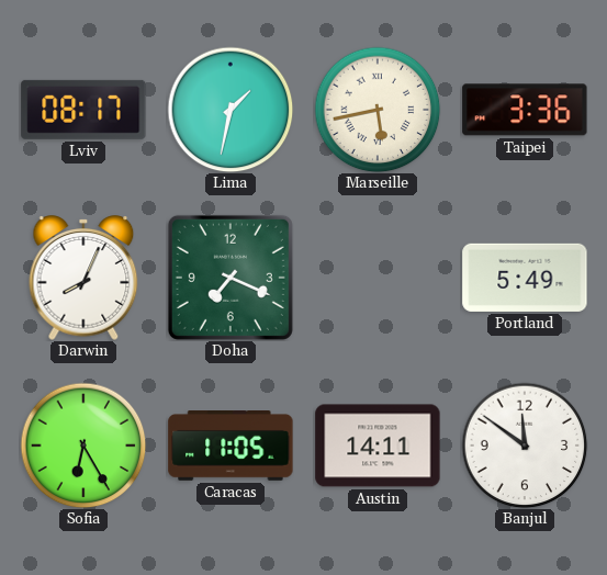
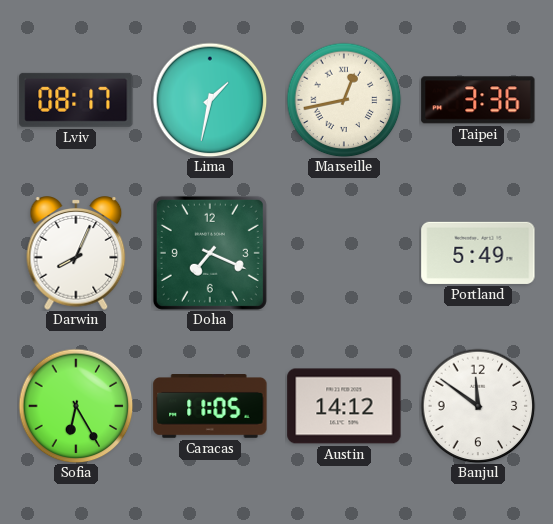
Marseille: 5:43 -> 12:43 (344, 100)
Austin: 14:11 -> 14:12 (344, 406)
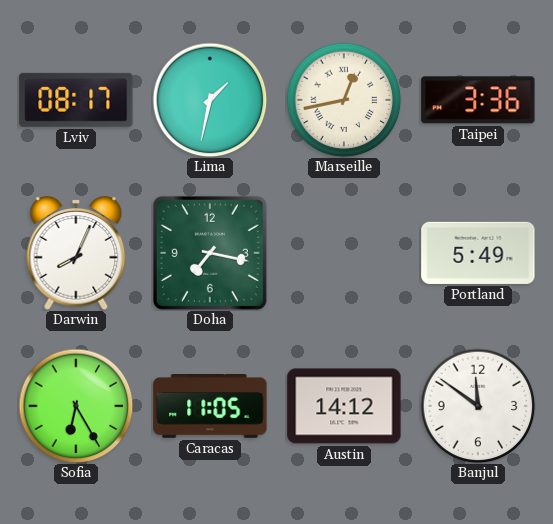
Doha: 7:19 -> 7:17 (210, 253)
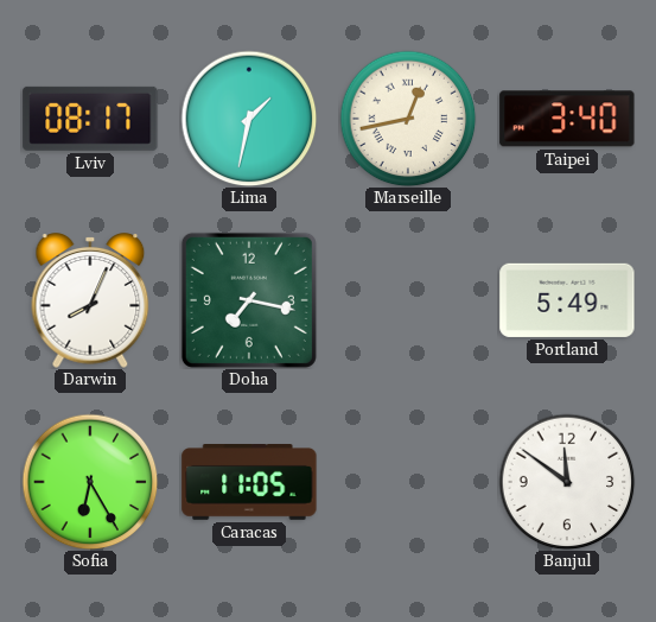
Taipei: 3:36 -> 3:40 (567, 119)
Austin: 14:12 -> none (344, 406)
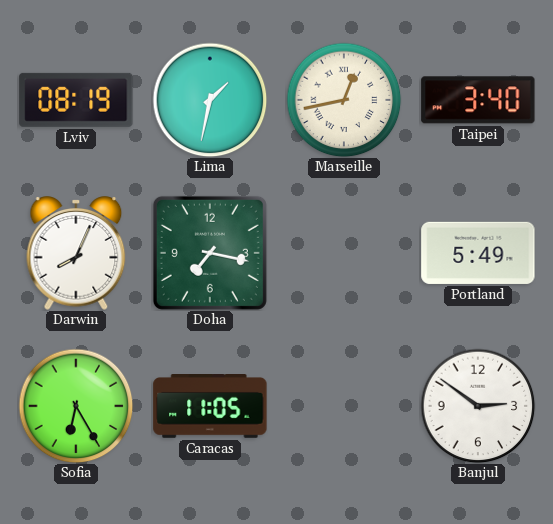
Lviv: 08:17 -> 08:19 (76, 100)
Banjul: 11:51 -> 2:51 (478, 406)
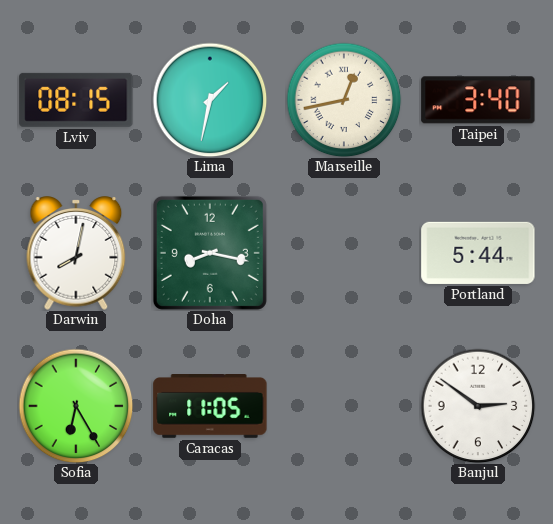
Lviv: 08:19 -> 08:15 (76, 100)
Darwin: 8:04 -> 8:02 (76, 253)
Doha: 7:17 -> 8:17 (210, 253)
Portland: 5:49 -> 5:44 (478, 253)
